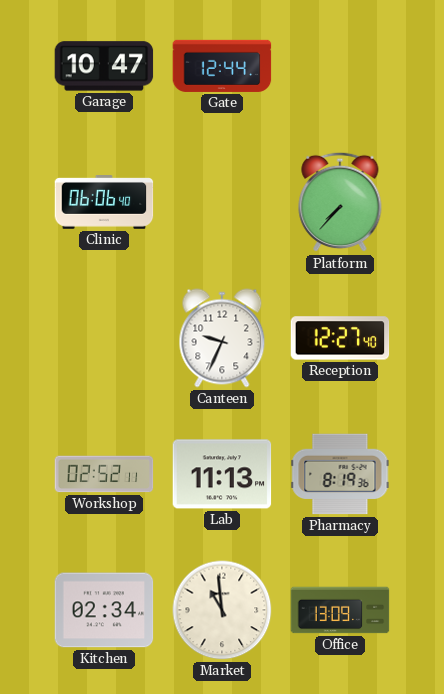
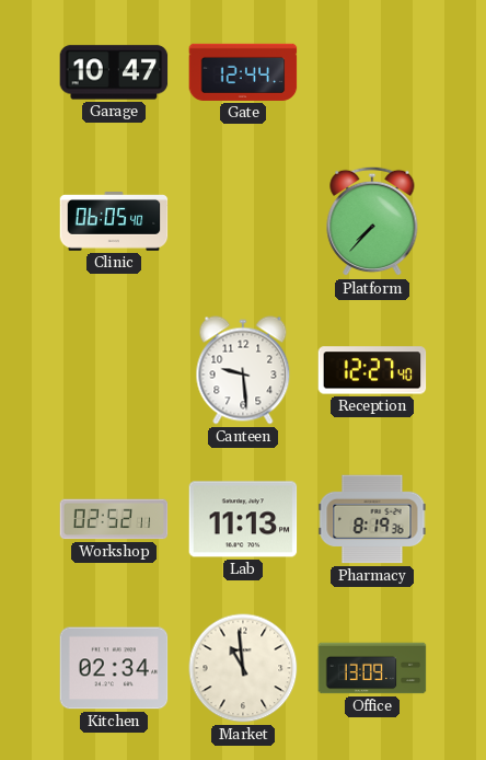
Clinic: 06:06 -> 06:05 (114, 222)
Canteen: 9:34 -> 9:29 (243, 370)
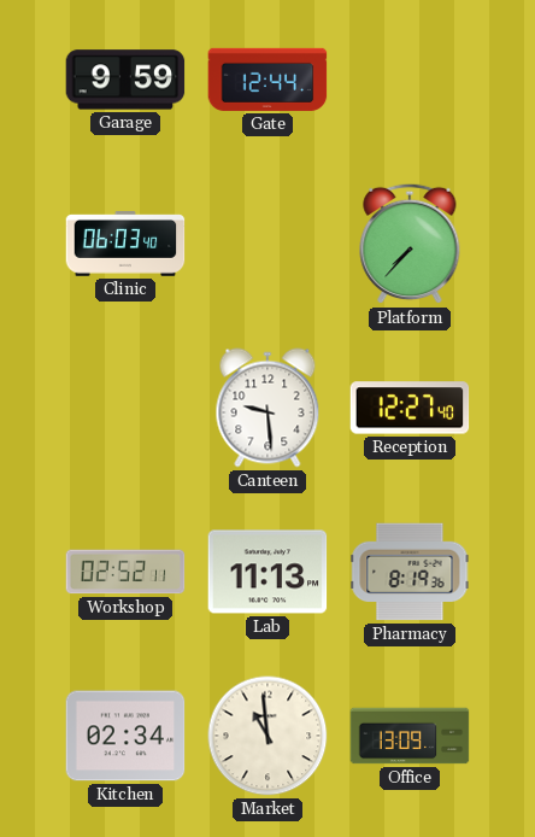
Garage: 10:47 -> 9:59 (125, 80)
Clinic: 06:05 -> 06:03 (125, 245)
